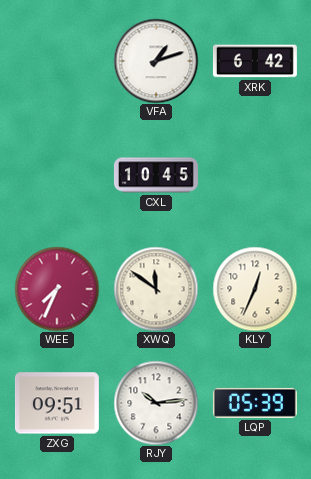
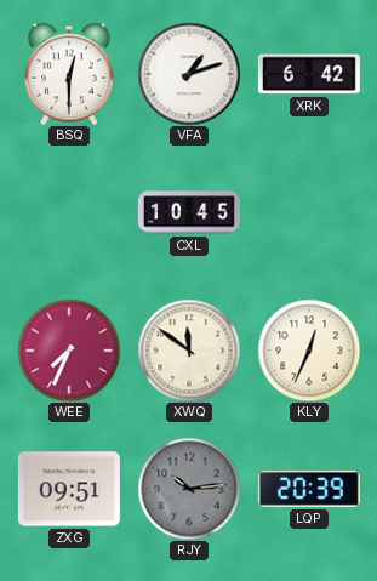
BSQ: none -> 12:30 (69, 74)
RJY dial: white -> grey (189, 489)
LQP: 05:39 -> 20:39 (309, 489)
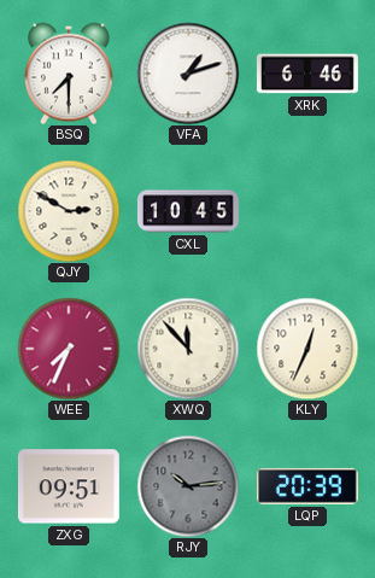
BSQ: 12:30 -> 7:30 (69, 74)
XRK: 6:42 -> 6:46 (307, 74)
QJY: none -> 2:50 (69, 211)
XWQ: 11:51 -> 11:53 (188, 349)
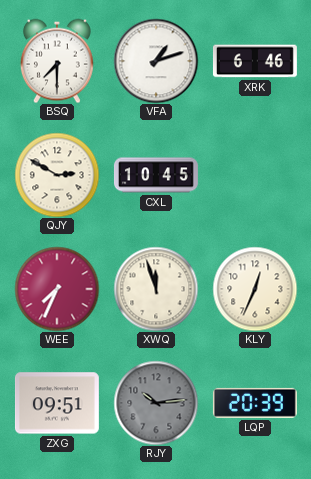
XWQ: 11:53 -> 11:57 (156, 289)
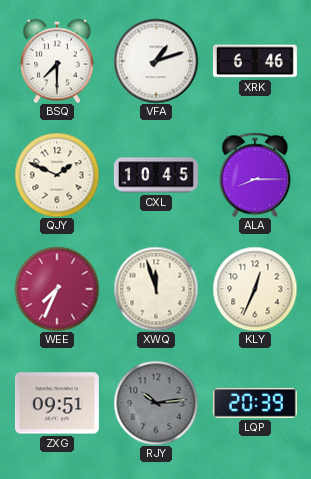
QJY: 2:50 -> 1:49 (57, 175)
ALA: none -> 8:15 (255, 175)
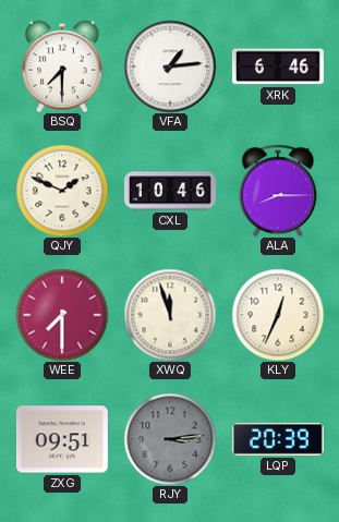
VFA: 1:12 -> 1:14 (170, 66)
CXL: 10:45 -> 10:46 (170, 191)
WEE: 7:34 -> 7:30 (62, 315)
RJY: 10:14 -> 3:14 (170, 439)
